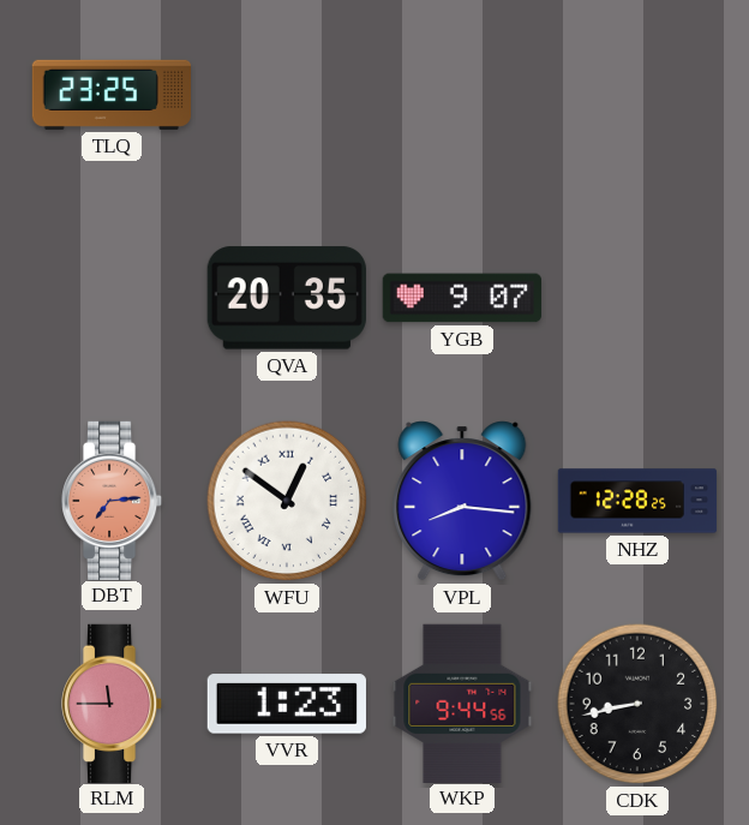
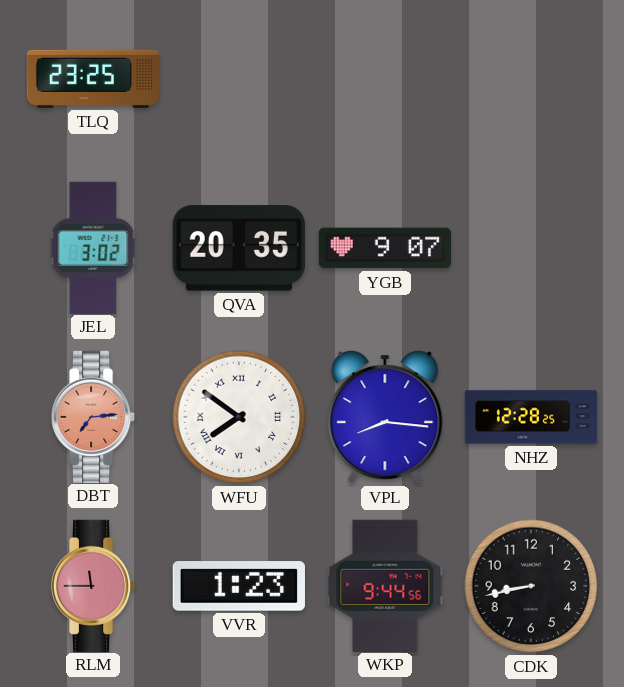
JEL: none -> 3:02 (93, 247)
WFU: 12:51 -> 7:51 (239, 417)
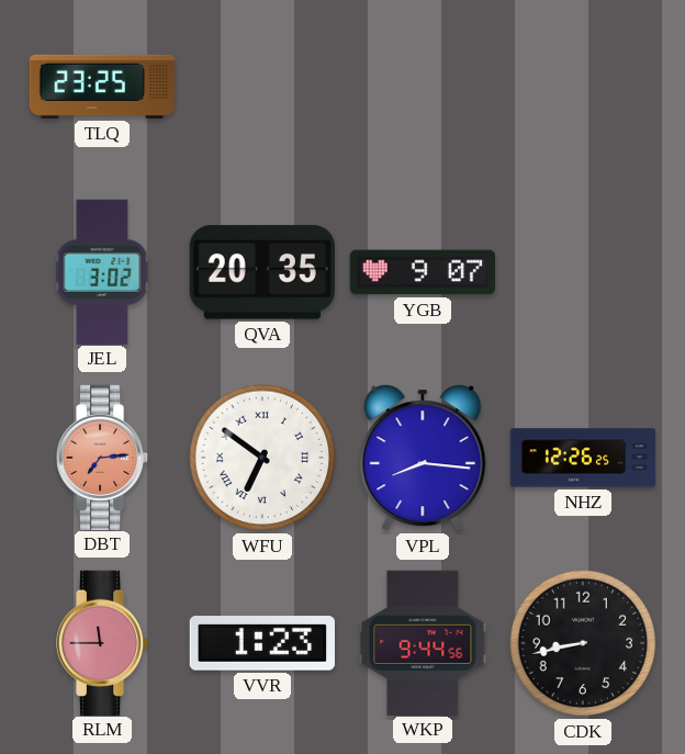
WFU: 7:51 -> 6:51 (262, 458)
NHZ: 12:28 -> 12:26 (583, 458)
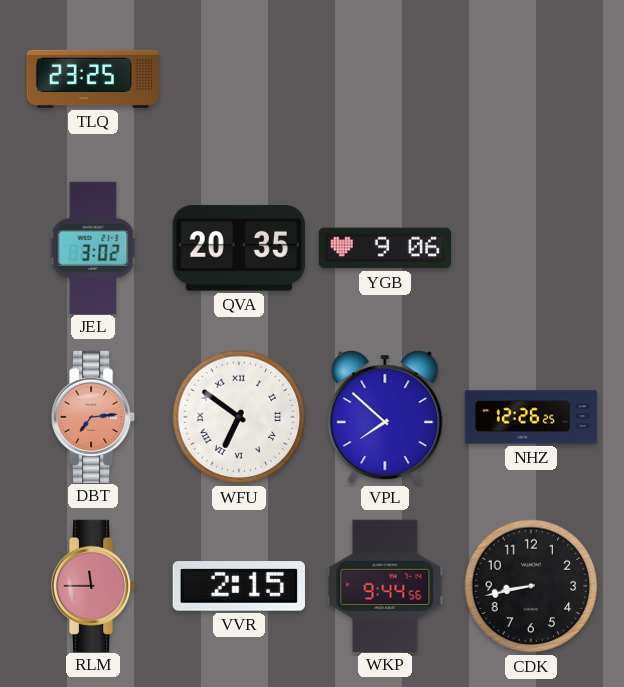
YGB: 9:07 -> 9:06 (384, 248)
VPL: 8:16 -> 7:52 (385, 417)
VVR: 1:23 -> 2:15 (239, 586)
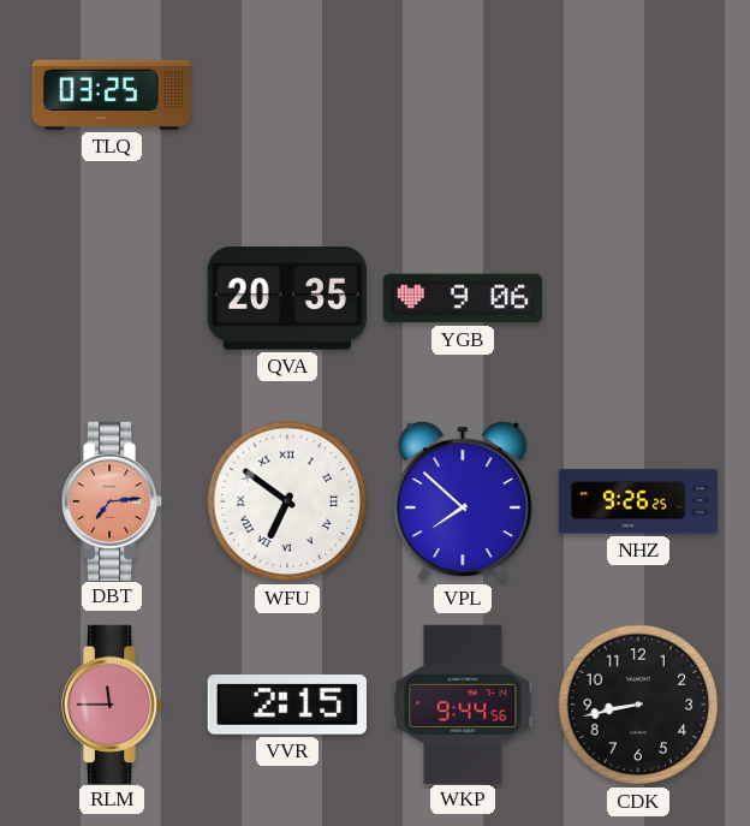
TLQ: 23:25 -> 03:25 (111, 95)
JEL: 3:02 -> none (93, 247)
NHZ: 12:26 -> 9:26 (638, 501)
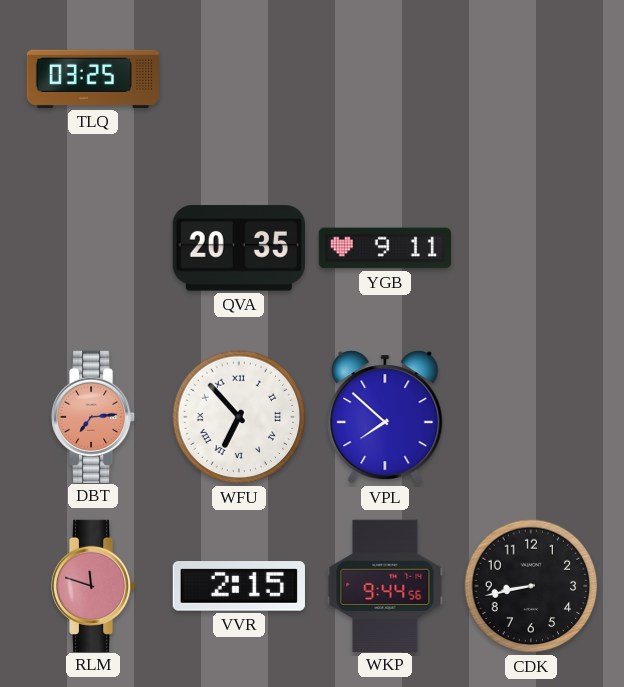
YGB: 9:06 -> 9:11 (384, 248)
WFU: 6:51 -> 6:53 (239, 417)
NHZ: 9:26 -> none (638, 501)
RLM: 11:45 -> 11:48 (93, 585)
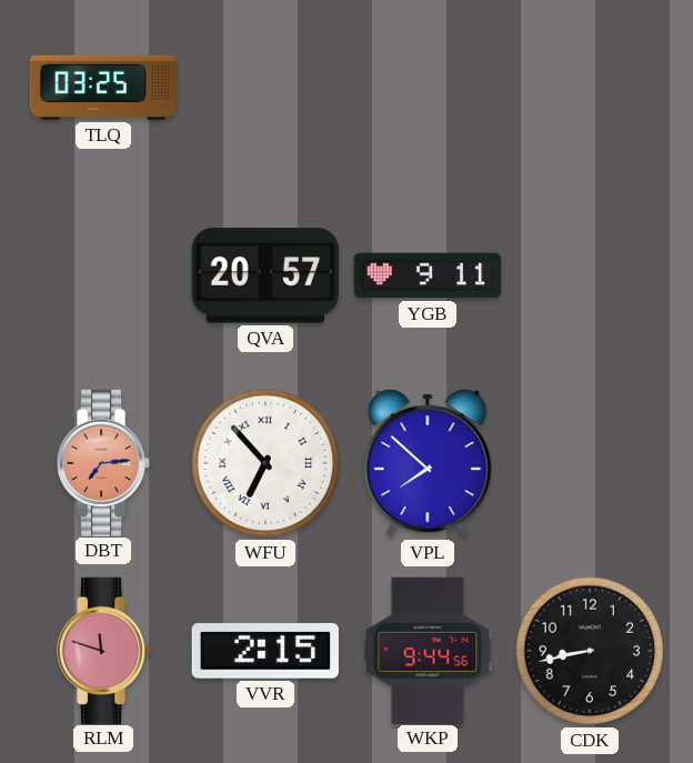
QVA: 20:35 -> 20:57 (265, 275)
